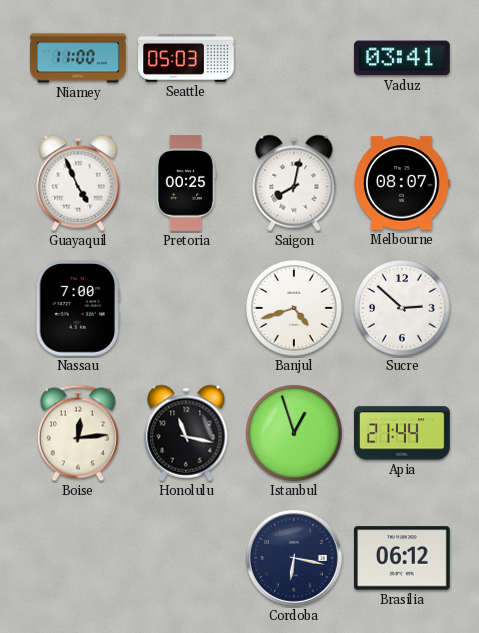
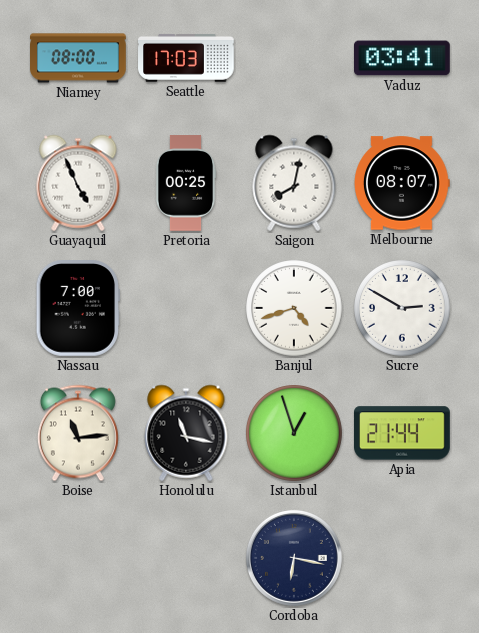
Niamey: 11:00 -> 08:00 (78, 58)
Seattle: 05:03 -> 17:03 (186, 58)
Sucre: 2:52 -> 2:50 (402, 308)
Boise: 12:14 -> 11:14 (78, 433)
Brasilia: 06:12 -> none (403, 558)
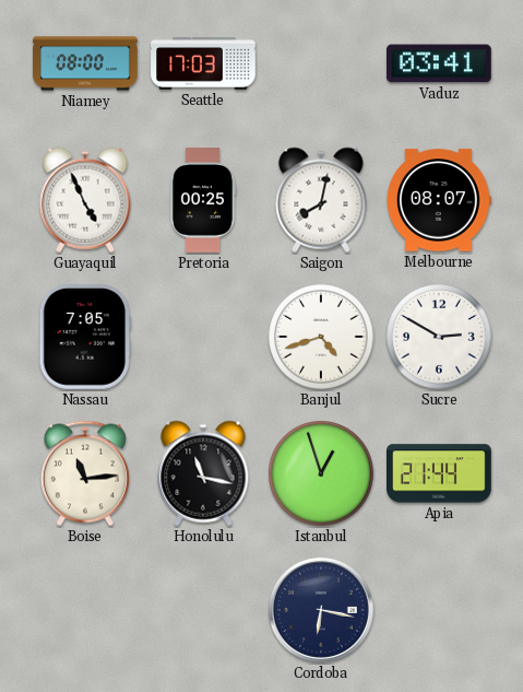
Nassau: 7:00 -> 7:05 (84, 338)
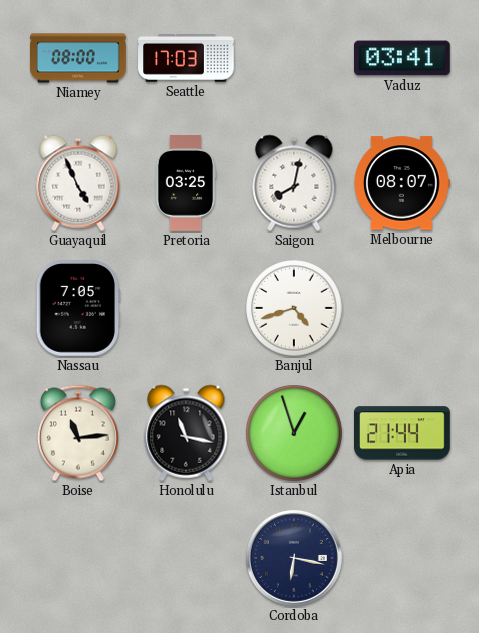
Pretoria: 00:25 -> 03:25 (186, 183)
Sucre: 2:50 -> none (439, 337)
